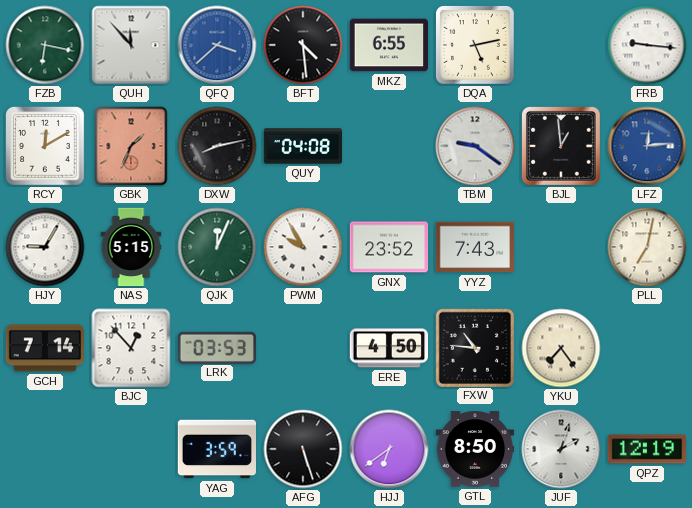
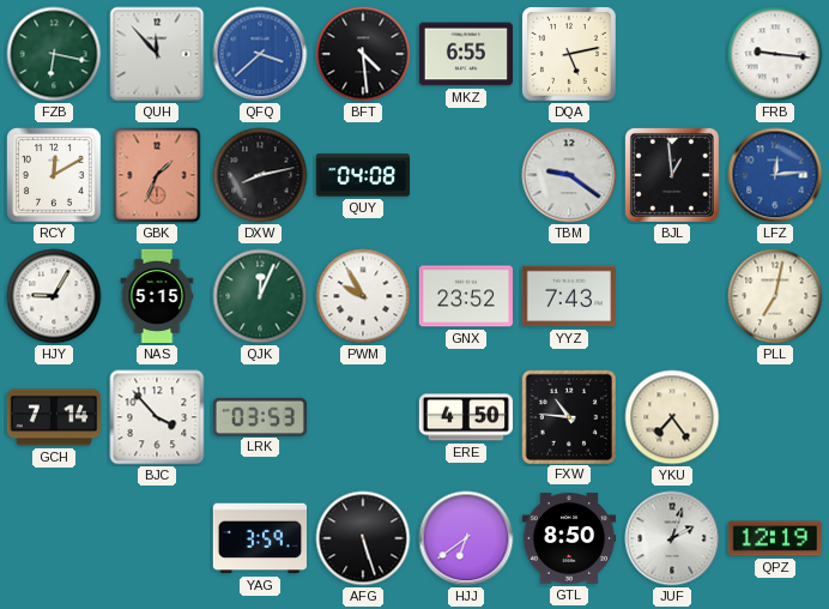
BJC: 12:53 -> 3:53 (157, 417)
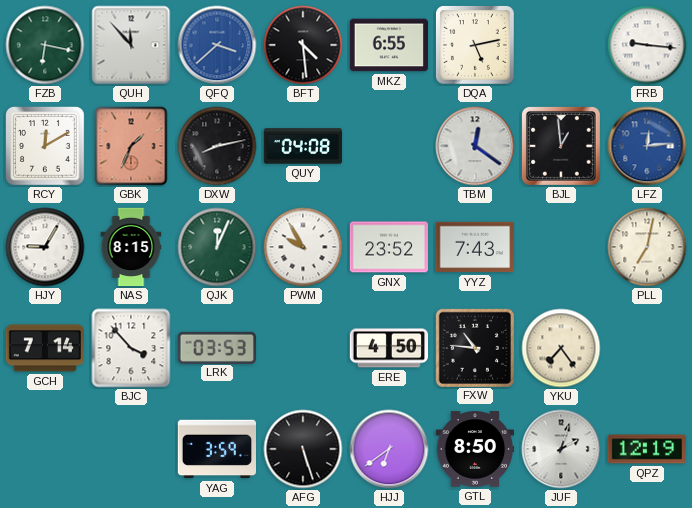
TBM: 9:21 -> 12:21 (475, 146)
NAS: 5:15 -> 8:15 (131, 247)
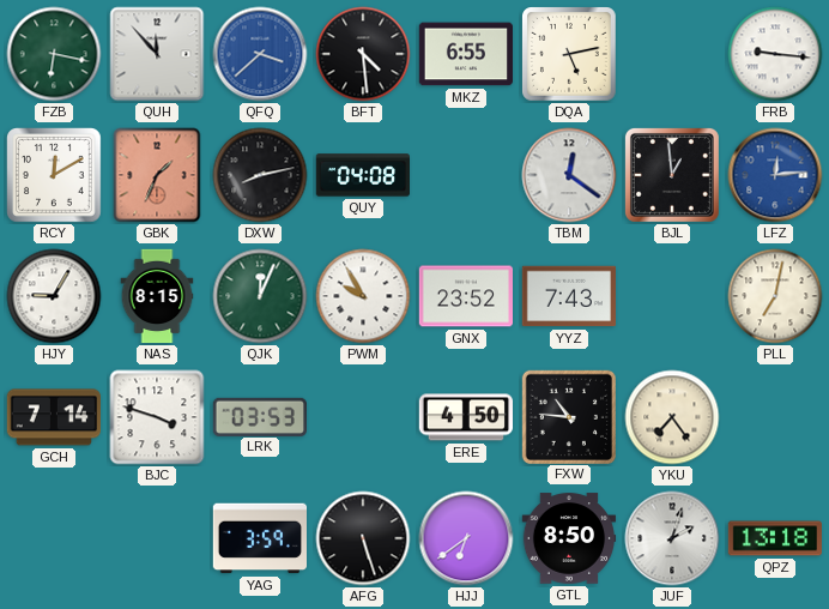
BJC: 3:53 -> 3:48 (157, 417)
QPZ: 12:19 -> 13:18 (774, 538)
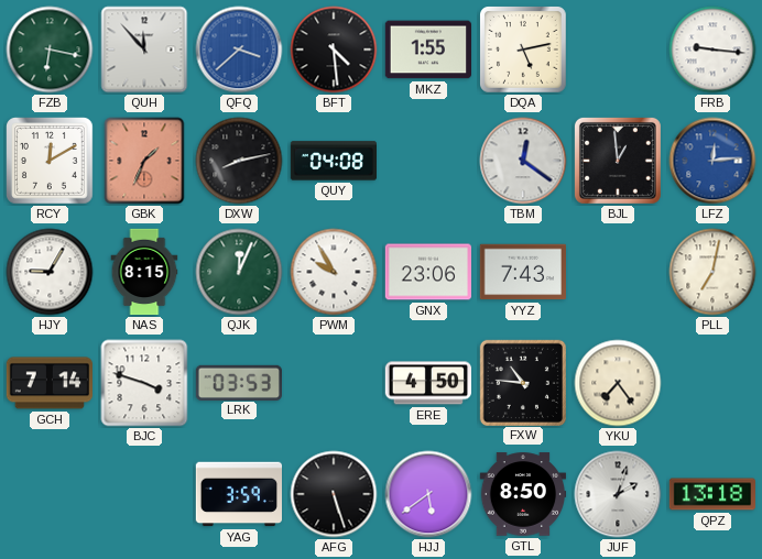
MKZ: 6:55 -> 1:55 (427, 50)
GNX: 23:52 -> 23:06 (427, 272)
HJJ: 6:39 -> 5:39 (428, 494)
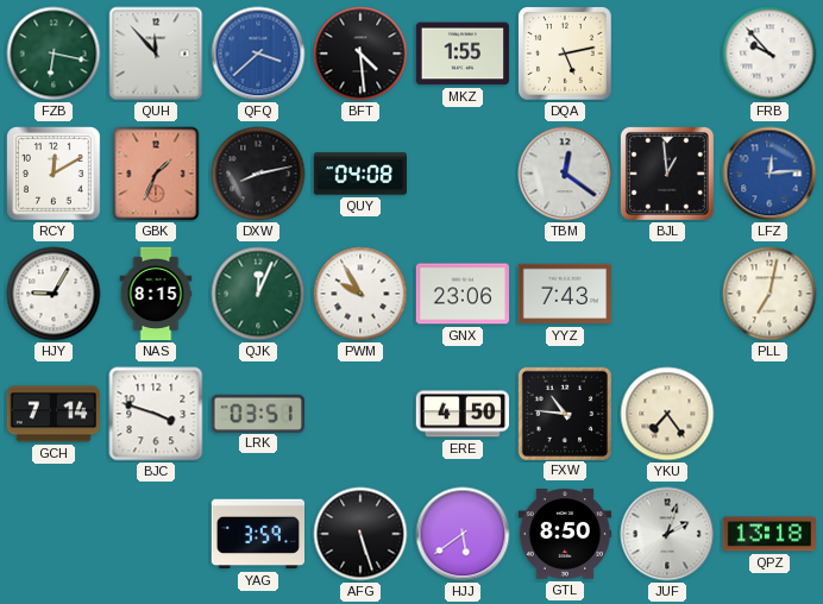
FRB: 9:16 -> 9:53 (769, 54)
LRK: 03:53 -> 03:51 (257, 413)
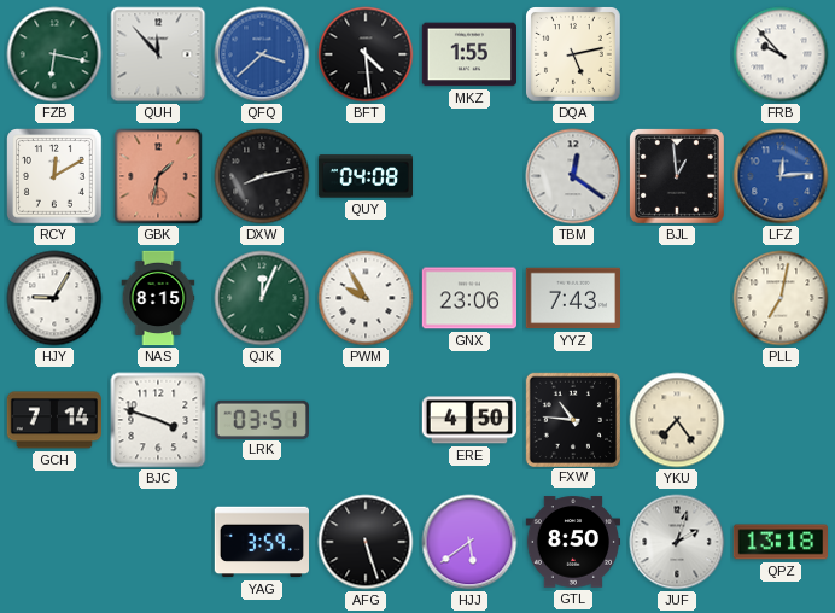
GBK: 1:34 -> 1:32 (158, 176)
